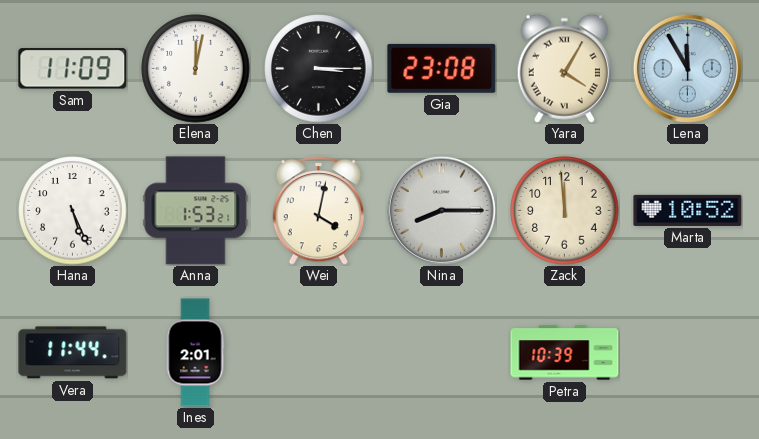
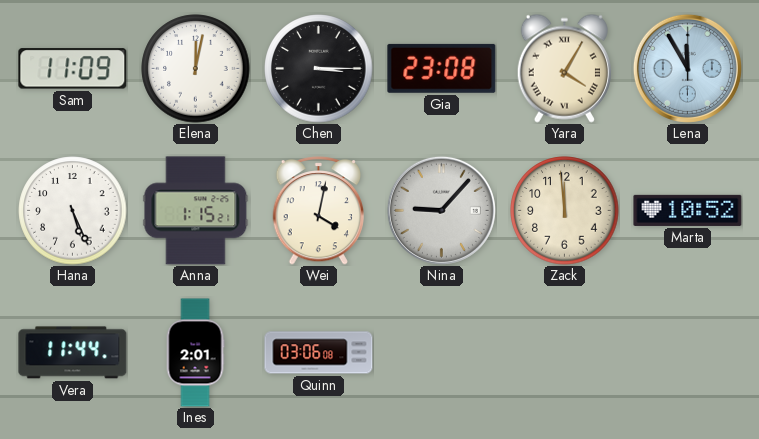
Anna: 1:53 -> 1:15 (196, 211)
Nina: 8:15 -> 9:07 (441, 210)
Quinn: none -> 03:06 (319, 353)
Petra: 10:39 -> none (565, 353)
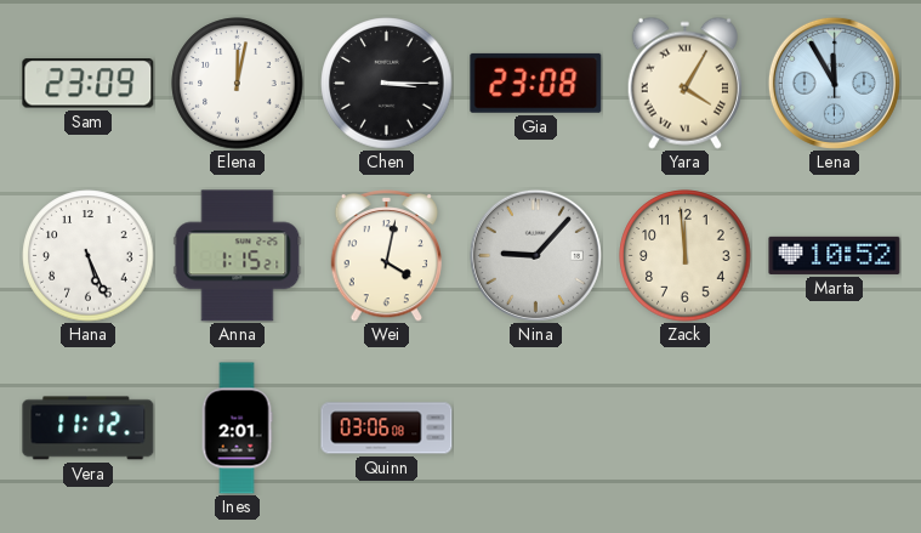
Sam: 11:09 -> 23:09 (89, 84)
Vera: 11:44 -> 11:12 (89, 429)
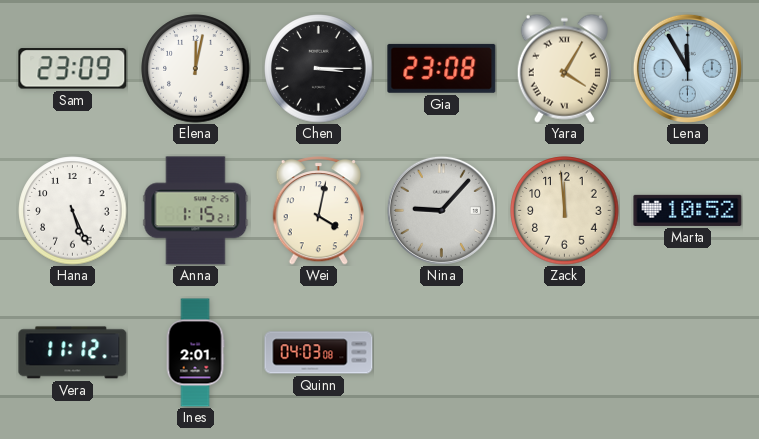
Quinn: 03:06 -> 04:03 (319, 353)
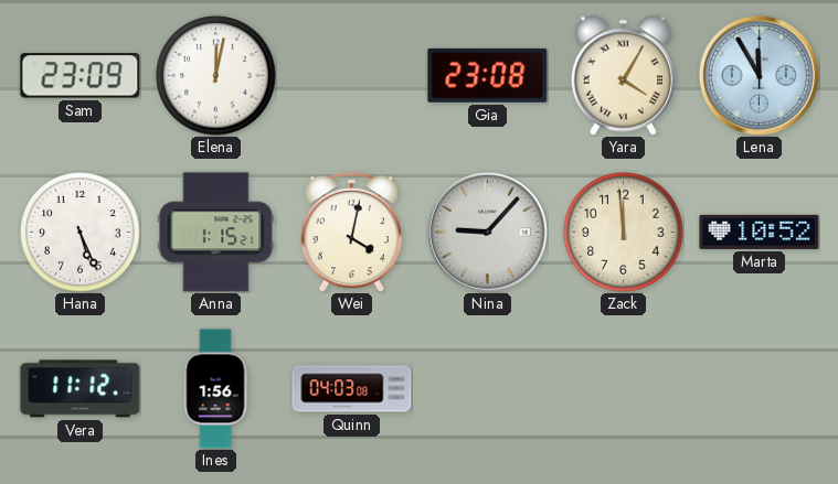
Chen: 3:15 -> none (319, 69)
Ines: 2:01 -> 1:56 (215, 389)
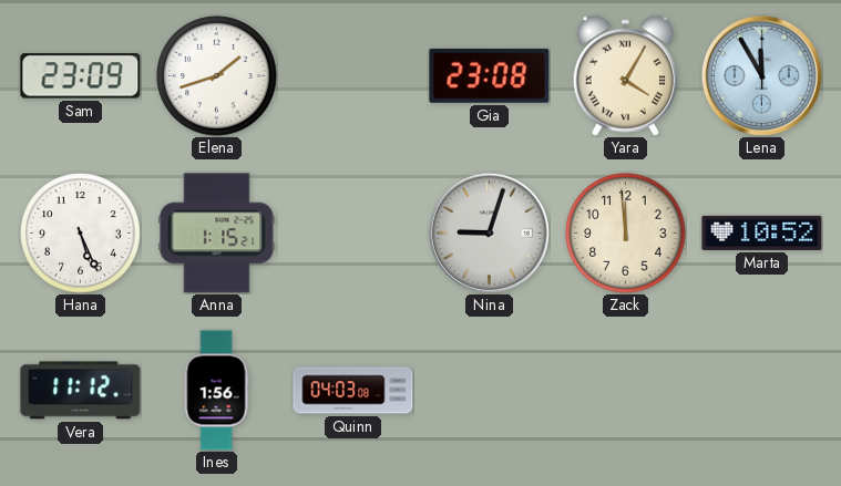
Elena: 12:02 -> 1:42 (217, 76)
Wei: 4:02 -> none (351, 233)
Nina: 9:07 -> 9:03 (489, 232)
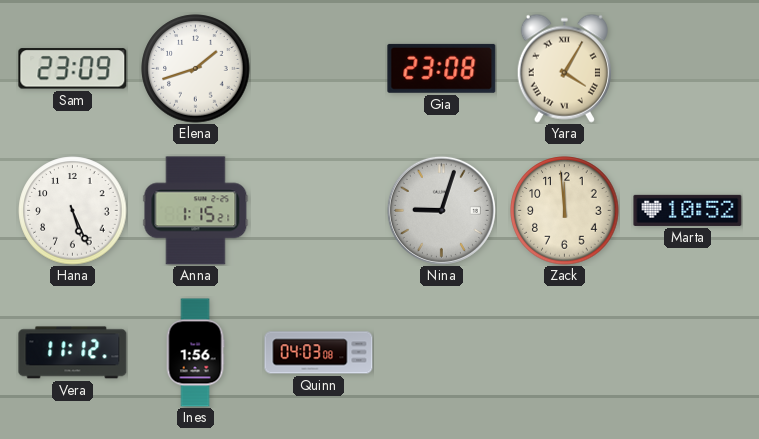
Lena: 11:55 -> none (761, 75)
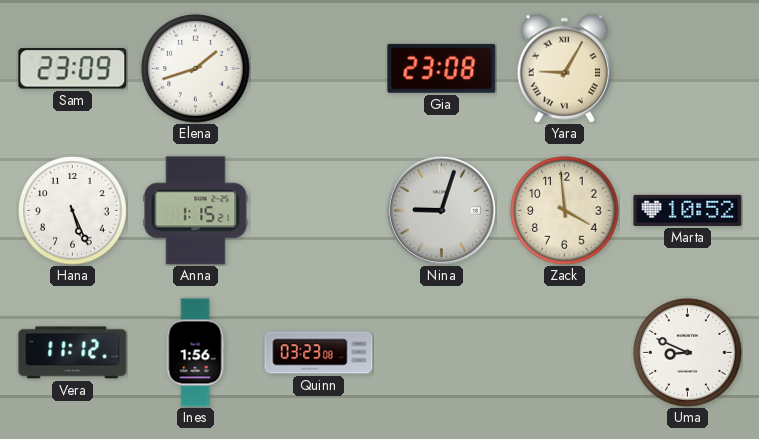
Yara: 4:05 -> 9:05 (564, 68)
Zack: 11:59 -> 3:59 (565, 211)
Quinn: 04:03 -> 03:23 (319, 353)
Uma: none -> 8:49 (688, 353)
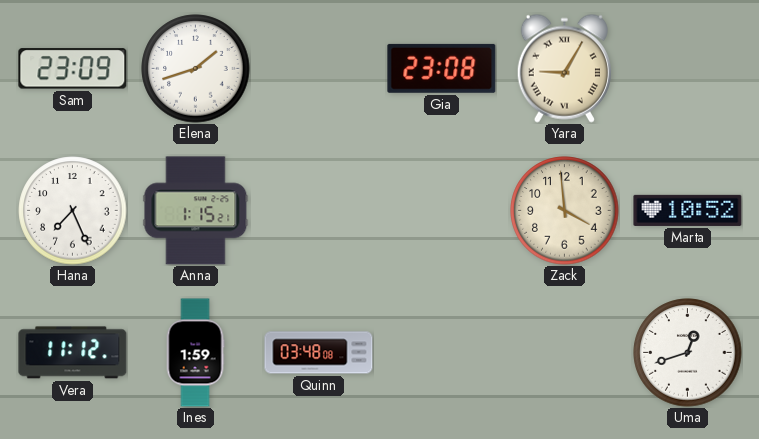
Hana: 5:26 -> 7:26 (73, 211)
Nina: 9:03 -> none (441, 210)
Ines: 1:56 -> 1:59 (195, 353)
Quinn: 03:23 -> 03:48 (319, 353)
Uma: 8:49 -> 12:42 (688, 353)
